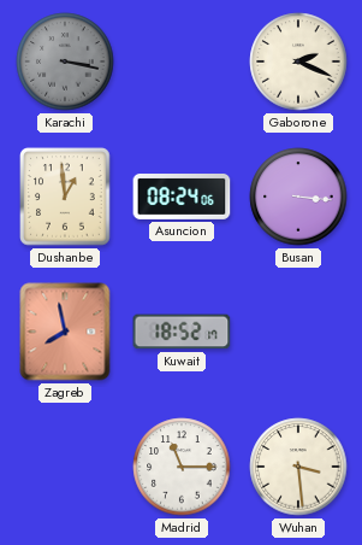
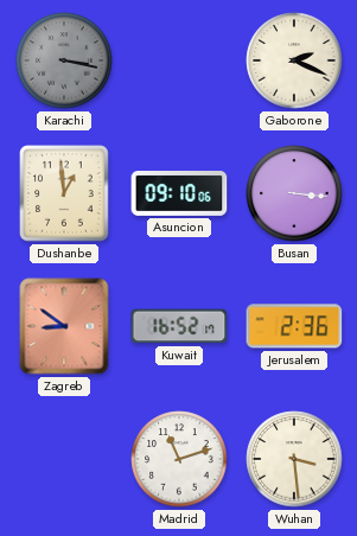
Asuncion: 08:24 -> 09:10 (179, 194)
Zagreb: 7:58 -> 8:51 (64, 326)
Kuwait: 18:52 -> 16:52 (179, 326)
Jerusalem: none -> 2:36 (294, 326)
Madrid: 11:15 -> 11:12 (179, 459)
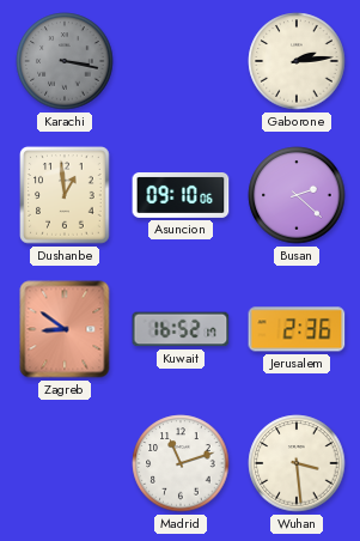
Gaborone: 2:19 -> 2:14 (297, 61)
Busan: 3:16 -> 2:22 (297, 195)
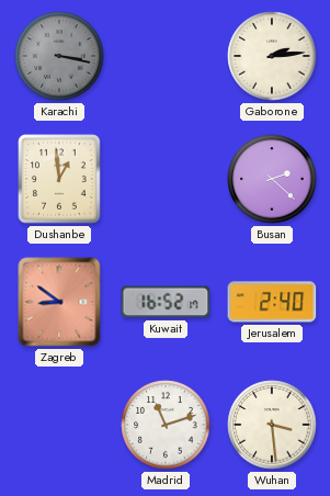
Asuncion: 09:10 -> none (181, 196)
Jerusalem: 2:36 -> 2:40 (272, 302)
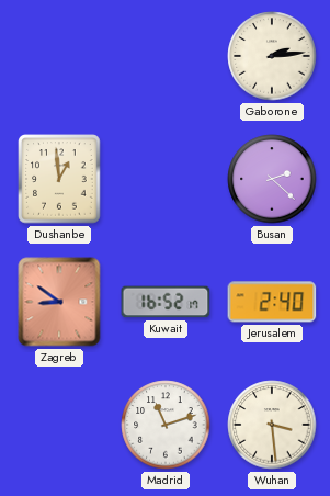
Karachi: 3:17 -> none (59, 56)
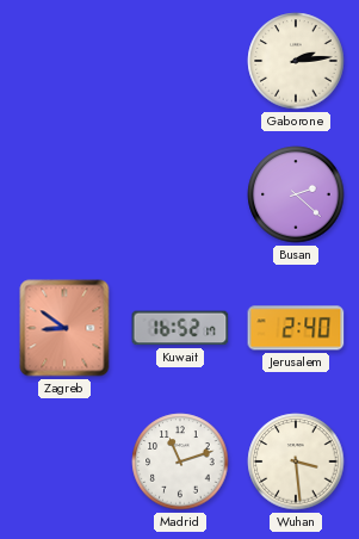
Dushanbe: 12:59 -> none (59, 179)
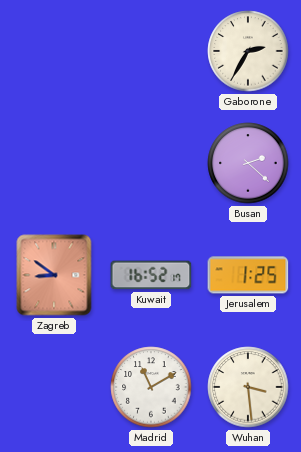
Gaborone: 2:14 -> 2:35 (248, 51)
Jerusalem: 2:40 -> 1:25 (248, 275)
Madrid: 11:12 -> 11:10 (151, 387)
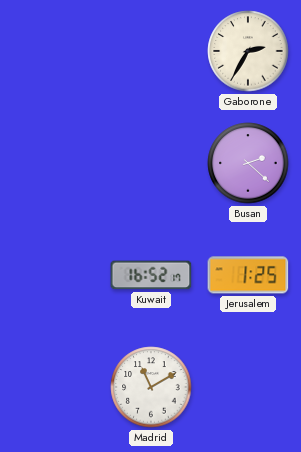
Zagreb: 8:51 -> none (54, 275)
Wuhan: 3:29 -> none (248, 387)
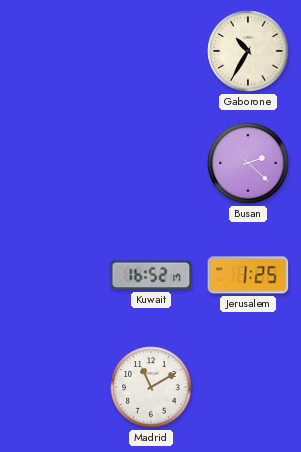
Gaborone: 2:35 -> 10:35 (248, 51)
